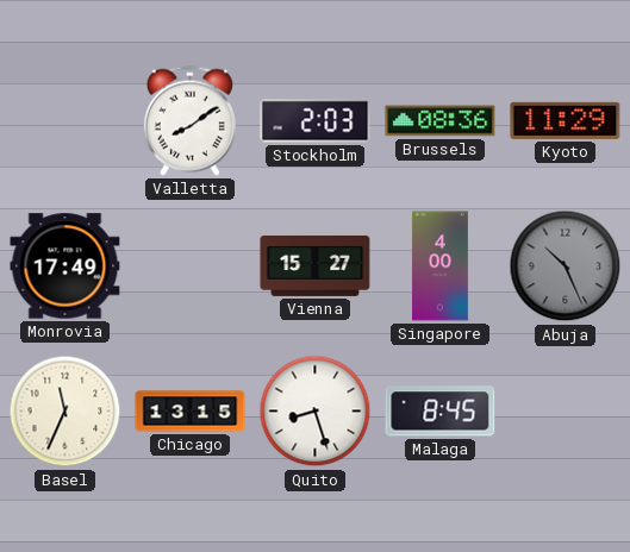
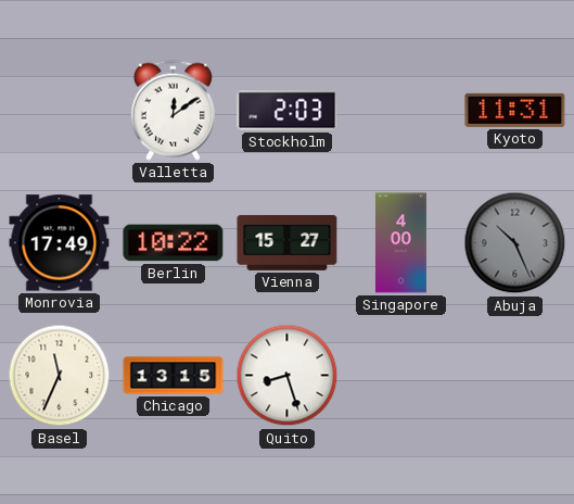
Valletta: 8:09 -> 12:09 (173, 110)
Brussels: 08:36 -> none (441, 121)
Kyoto: 11:29 -> 11:31 (515, 110)
Berlin: none -> 10:22 (174, 243)
Malaga: 8:45 -> none (441, 412)
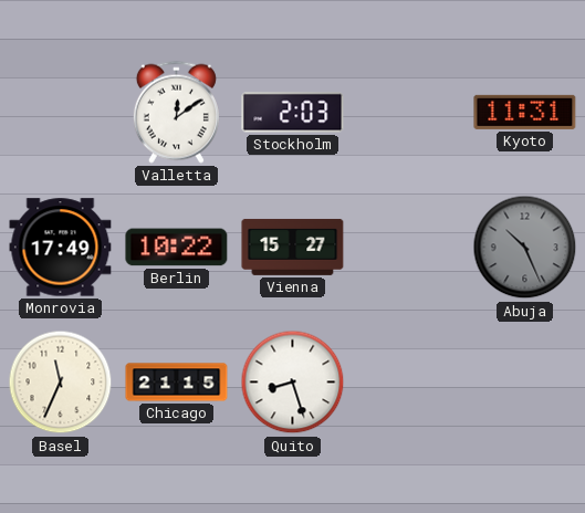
Singapore: 4:00 -> none (401, 243)
Chicago: 13:15 -> 21:15 (177, 383)
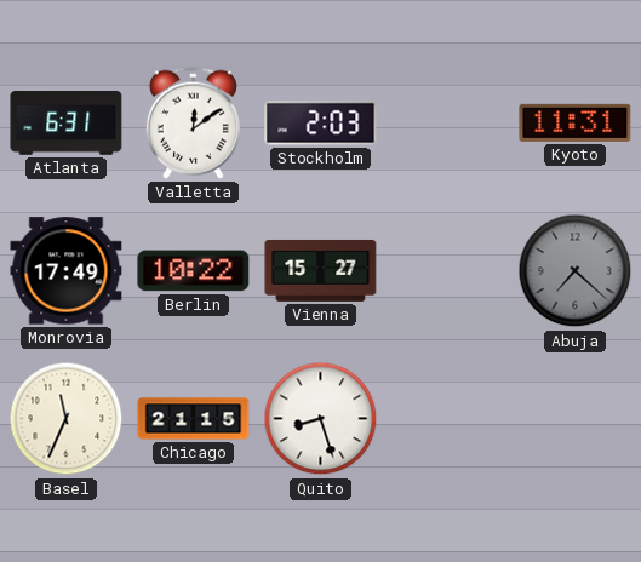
Atlanta: none -> 6:31 (67, 124)
Abuja: 10:26 -> 7:22 (576, 271)
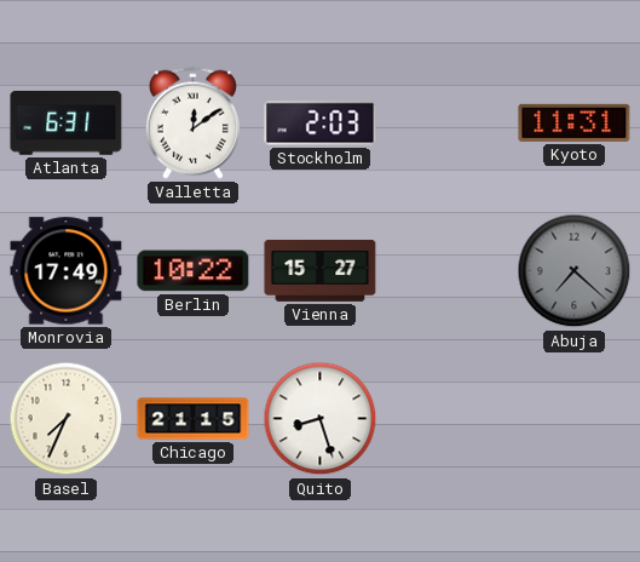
Basel: 11:34 -> 7:34 (67, 419)
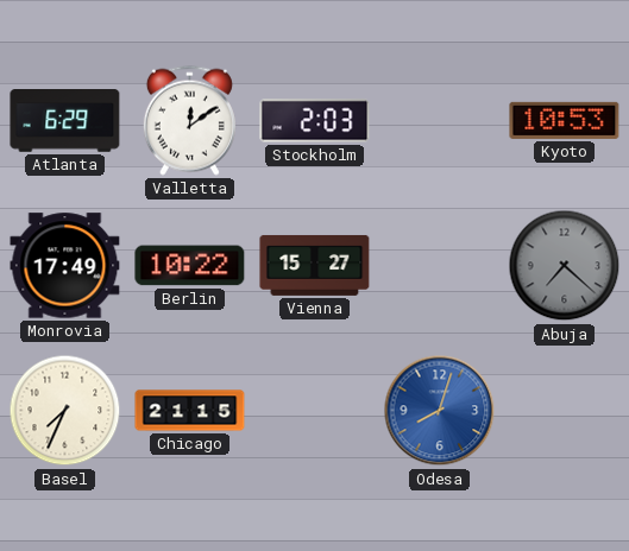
Atlanta: 6:31 -> 6:29 (65, 121)
Kyoto: 11:31 -> 10:53 (565, 120)
Quito: 8:27 -> none (321, 419)
Odesa: none -> 8:03 (440, 411)
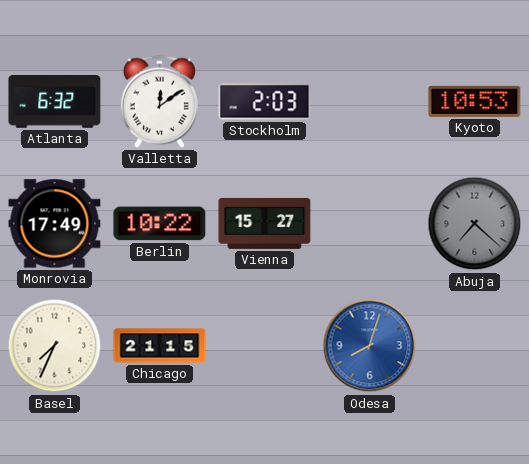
Atlanta: 6:29 -> 6:32 (55, 102)
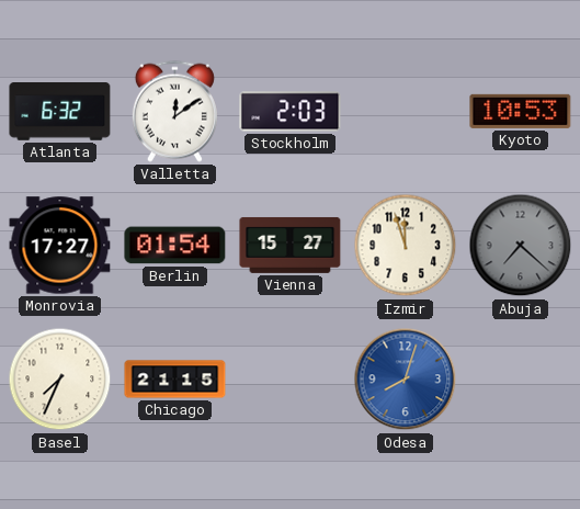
Monrovia: 17:49 -> 17:27 (60, 246)
Berlin: 10:22 -> 01:54 (175, 246)
Izmir: none -> 11:57 (406, 246)
